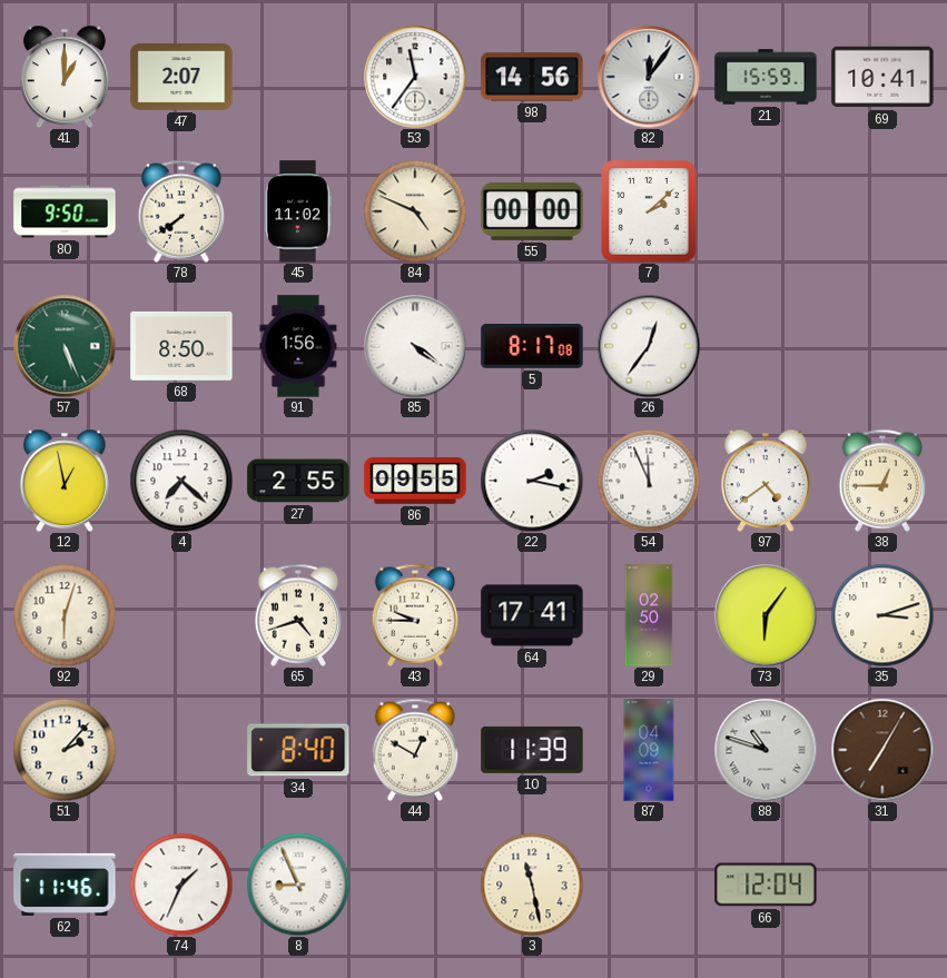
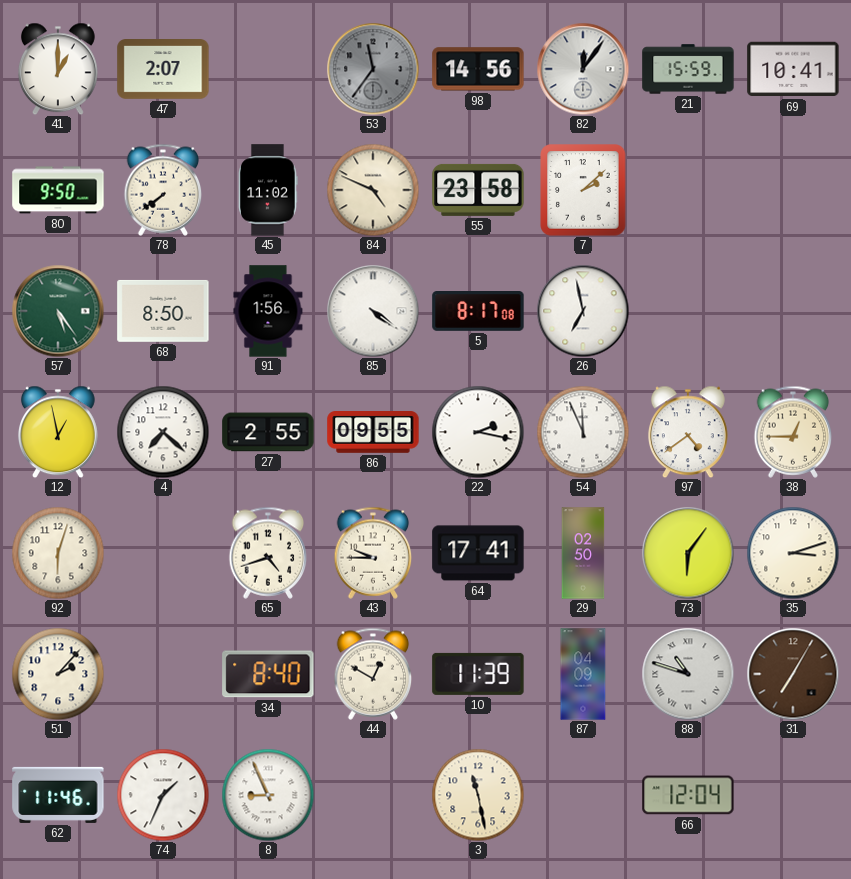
53 dial: white -> grey (373, 69)
55: 00:00 -> 23:58 (478, 190)
57: 5:26 -> 5:24 (58, 311)
26: 12:36 -> 6:58 (583, 311)
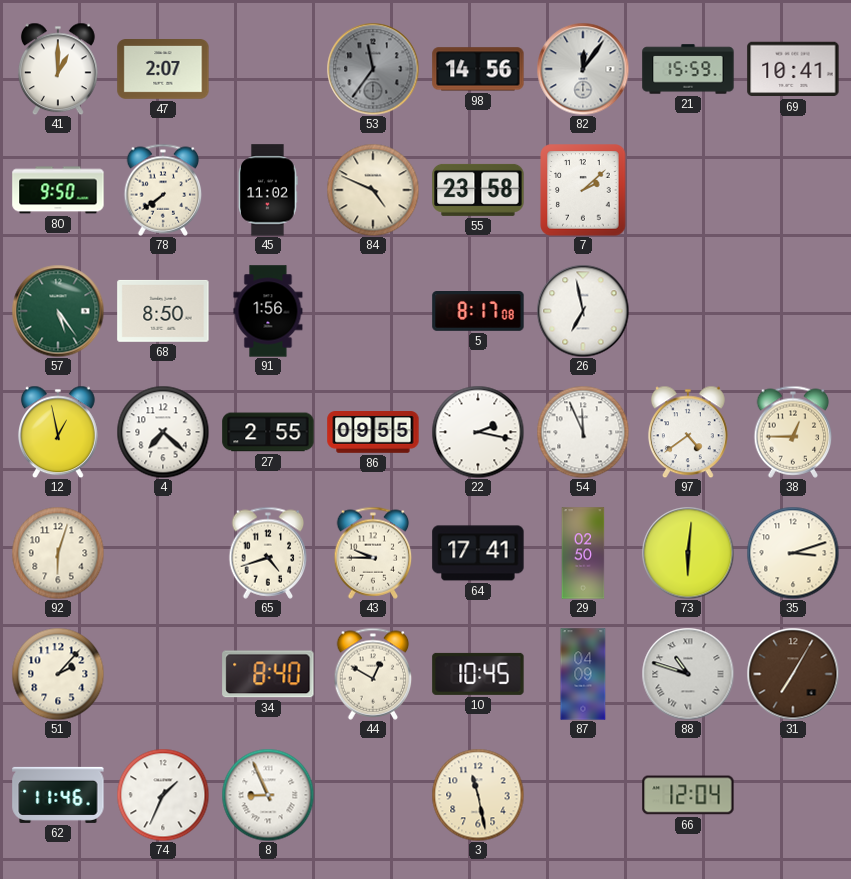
85: 4:21 -> none (373, 311)
73: 6:06 -> 6:01 (688, 553)
10: 11:39 -> 10:45 (478, 674)
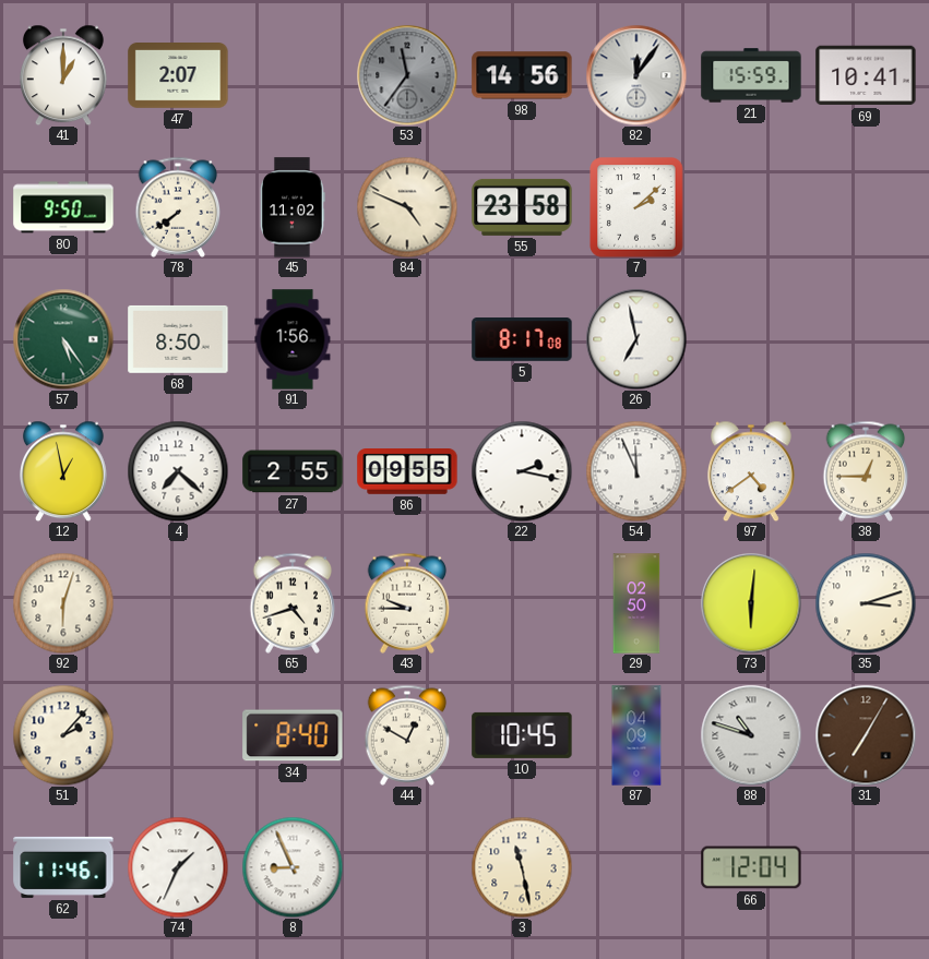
64: 17:41 -> none (478, 553)
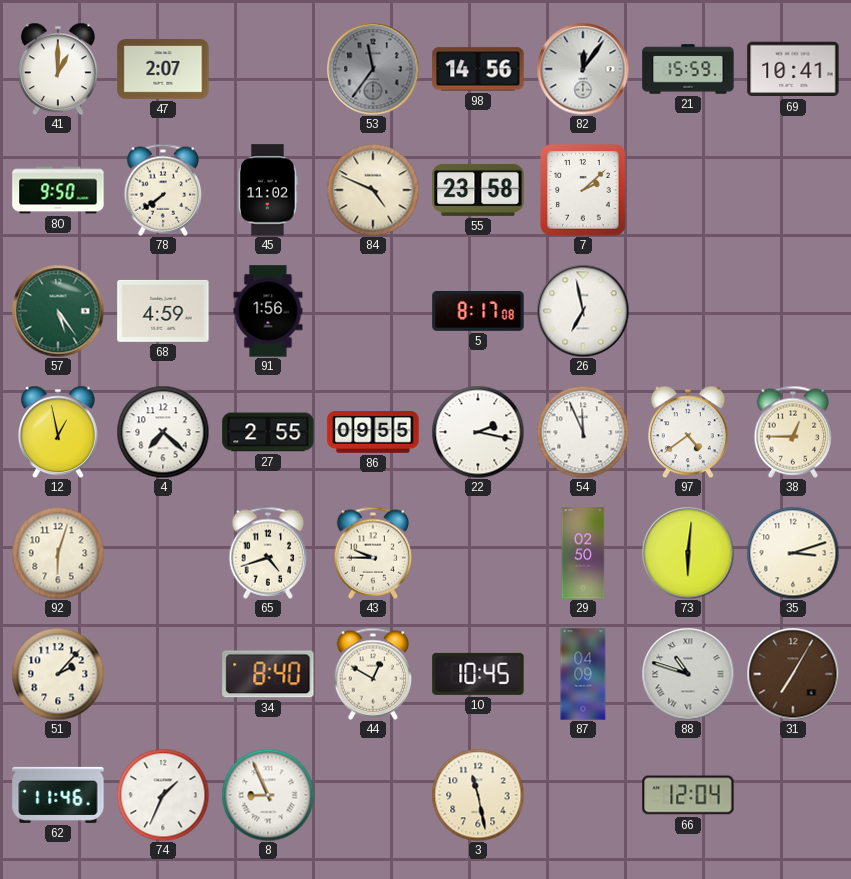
68: 8:50 -> 4:59 (163, 311)
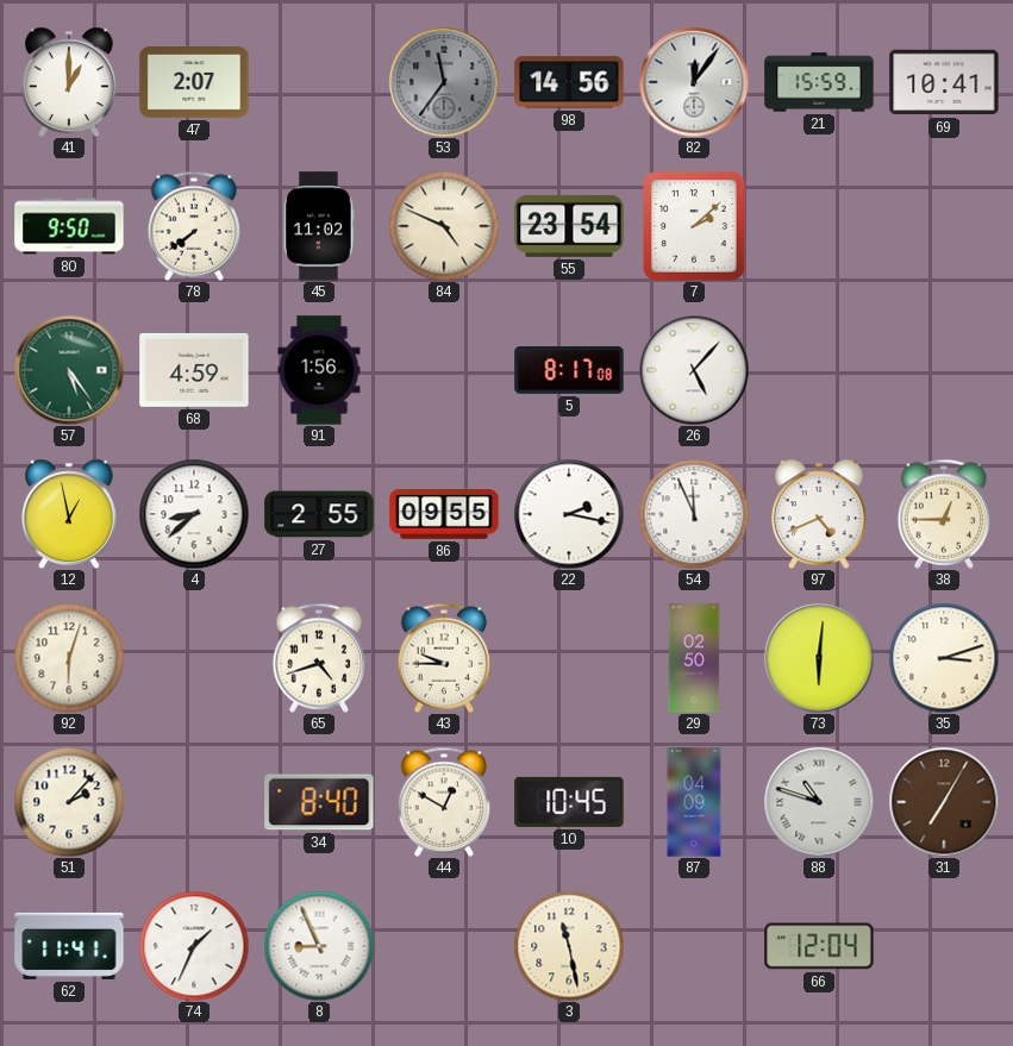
55: 23:58 -> 23:54 (569, 226)
26: 6:58 -> 5:07 (694, 370)
4: 7:22 -> 8:38 (194, 514)
97: 4:39 -> 4:41 (819, 514)
62: 11:46 -> 11:41 (69, 946)
